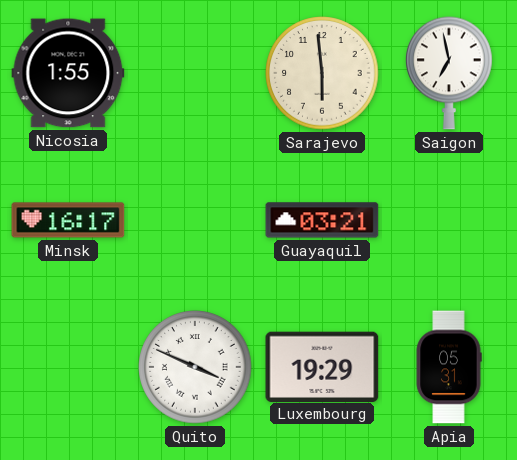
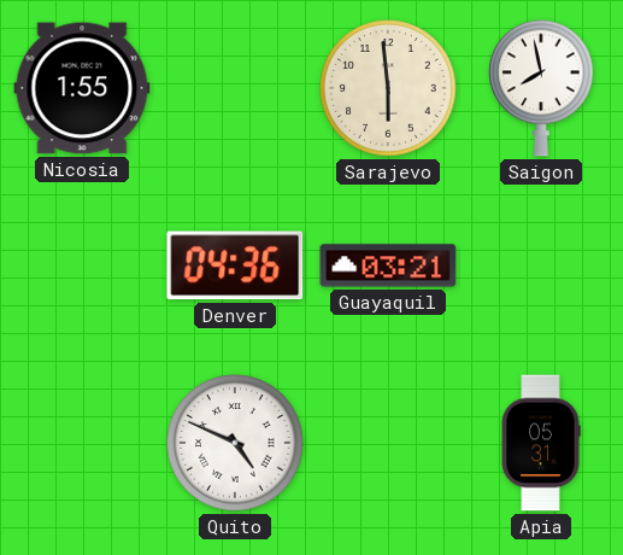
Saigon: 6:58 -> 7:58 (542, 88)
Minsk: 16:17 -> none (68, 220)
Denver: none -> 04:36 (235, 265)
Quito: 3:49 -> 4:49 (235, 443)
Luxembourg: 19:29 -> none (322, 366)
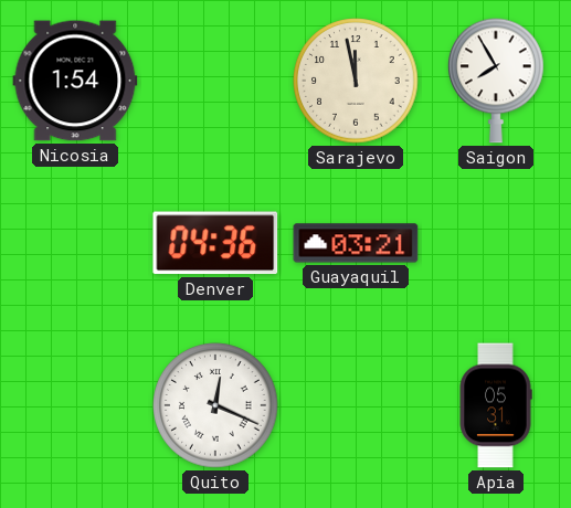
Nicosia: 1:55 -> 1:54 (75, 81)
Sarajevo: 5:59 -> 11:58 (356, 81)
Saigon: 7:58 -> 7:55 (497, 81)
Quito: 4:49 -> 12:19 (215, 405)
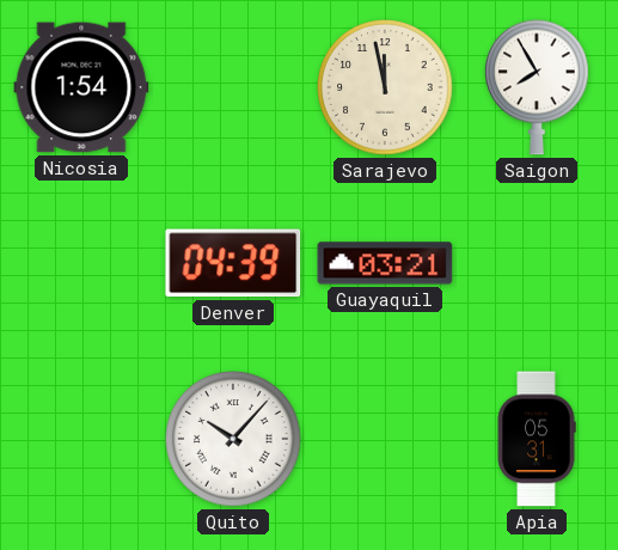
Denver: 04:36 -> 04:39 (233, 263)
Quito: 12:19 -> 10:07 (233, 439)
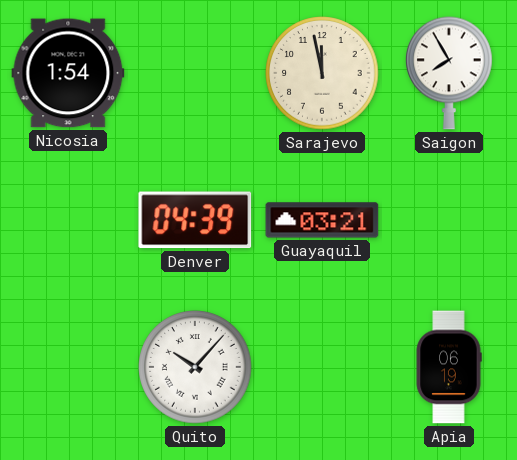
Apia: 05:31 -> 06:19 (449, 367)
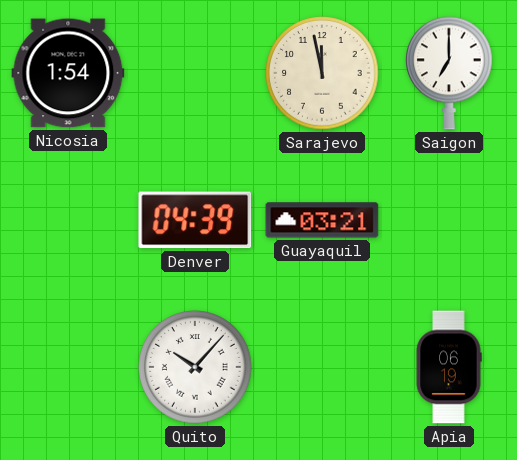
Saigon: 7:55 -> 7:00 (450, 73)
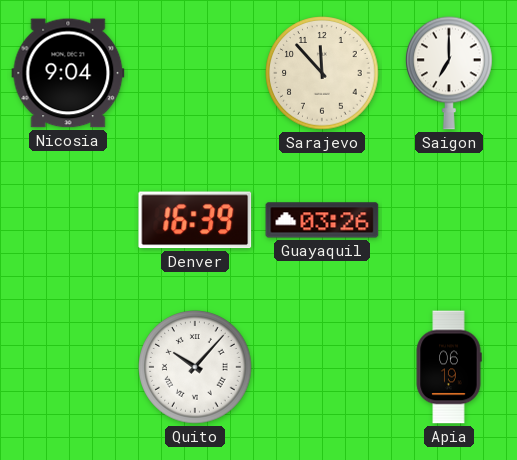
Nicosia: 1:54 -> 9:04 (68, 73)
Sarajevo: 11:58 -> 11:53 (322, 73)
Denver: 04:39 -> 16:39 (195, 220)
Guayaquil: 03:21 -> 03:26 (322, 220)
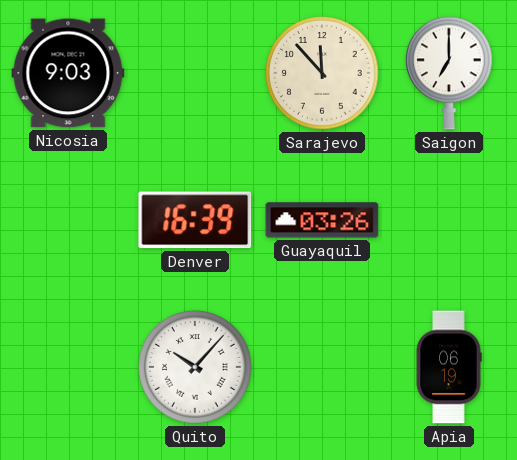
Nicosia: 9:04 -> 9:03 (68, 73)
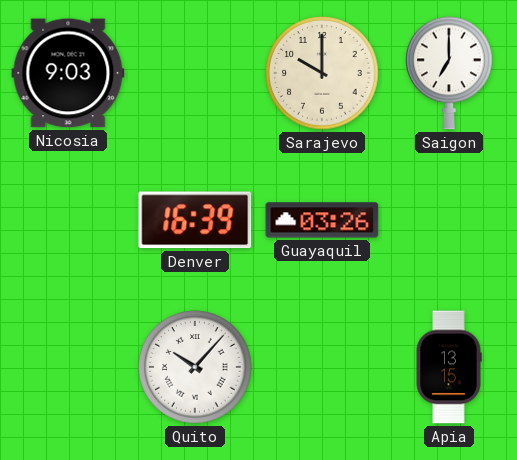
Sarajevo: 11:53 -> 10:00 (322, 73)
Apia: 06:19 -> 13:15 (449, 367)
